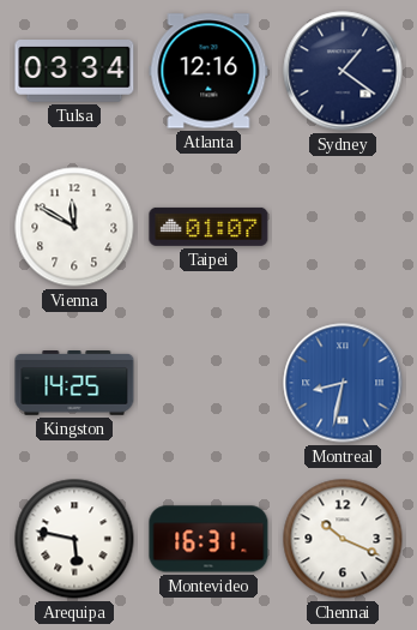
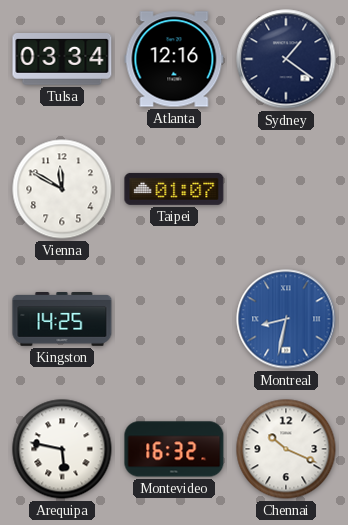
Montevideo: 16:31 -> 16:32 (174, 449)
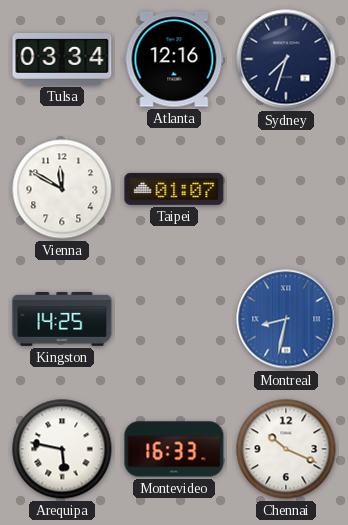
Sydney: 1:21 -> 7:33 (286, 59)
Montevideo: 16:32 -> 16:33 (174, 449)
